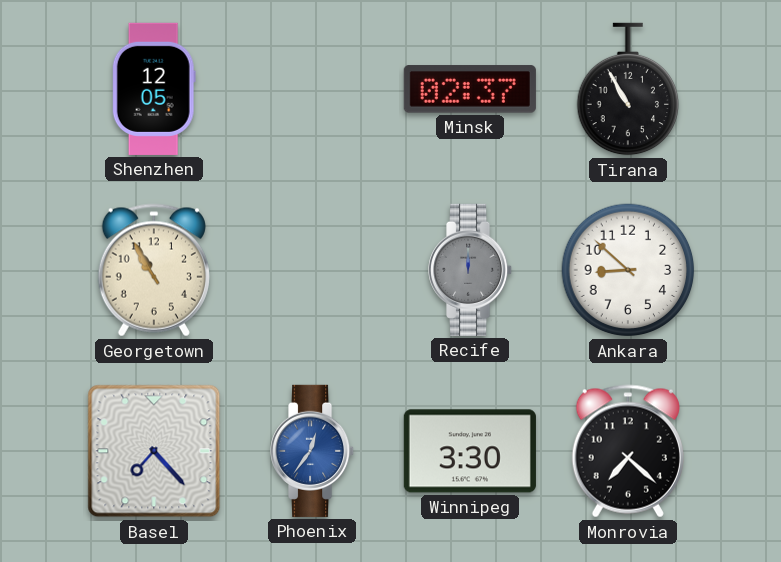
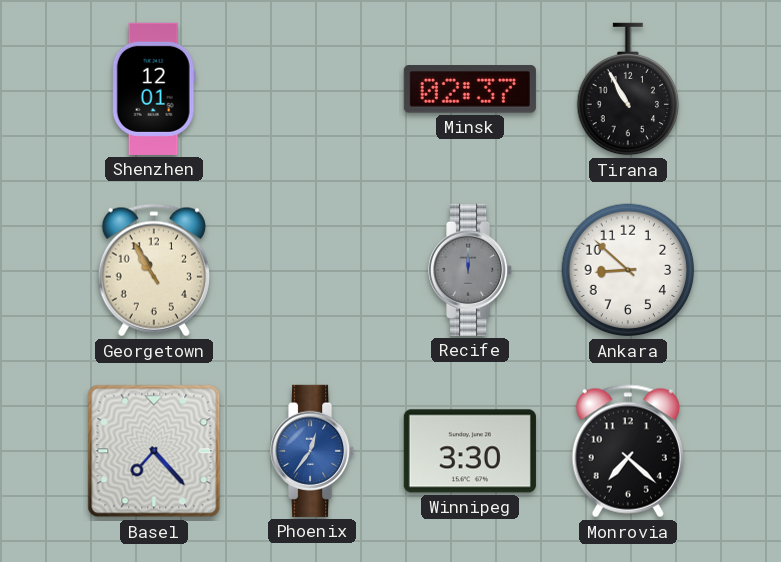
Shenzhen: 12:05 -> 12:01 (154, 89)
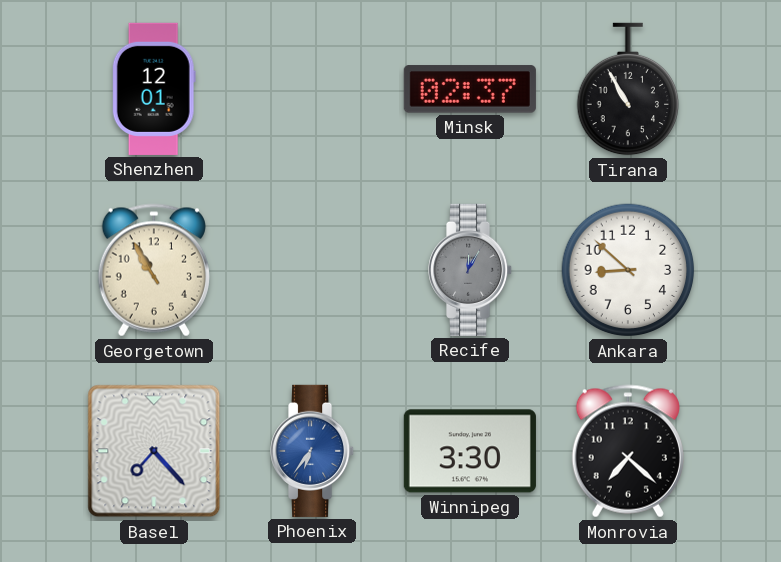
Recife: 12:00 -> 12:05 (471, 270)
Phoenix: 12:36 -> 6:36 (313, 451)
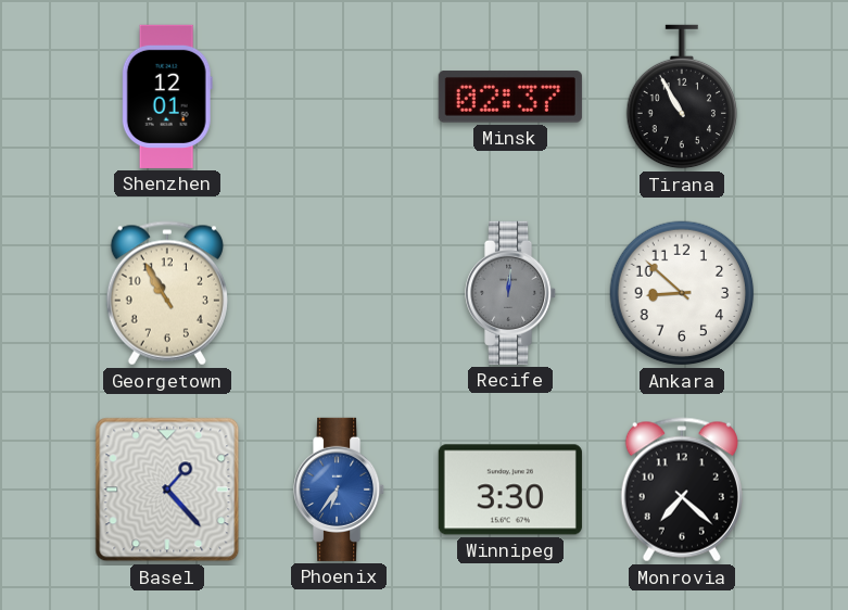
Recife: 12:05 -> 12:01 (511, 293)
Basel: 7:23 -> 1:23 (167, 490)
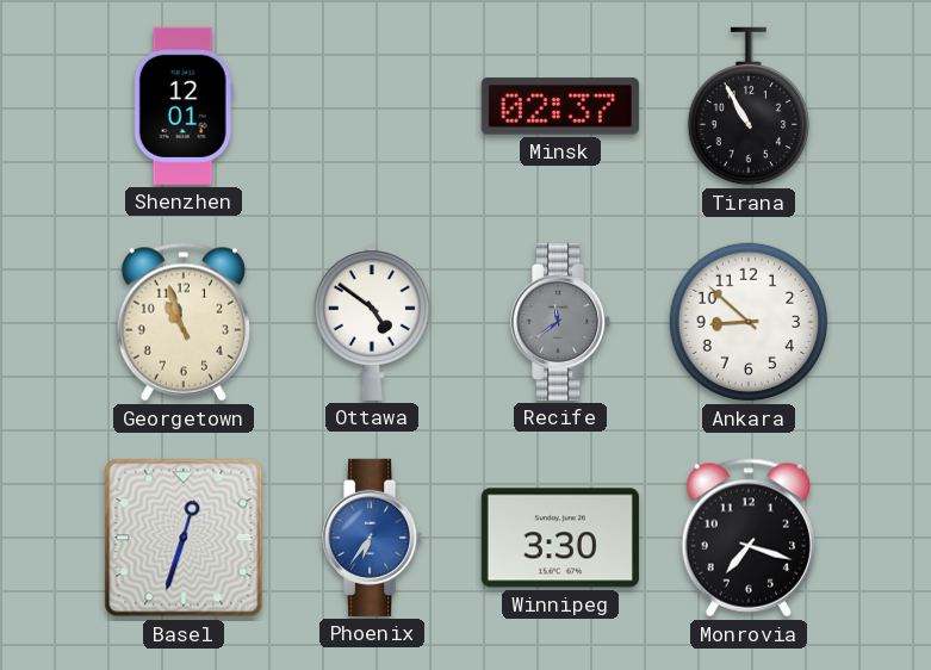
Georgetown: 10:55 -> 10:57 (184, 322)
Ottawa: none -> 4:51 (372, 322)
Recife: 12:01 -> 11:39 (561, 322)
Basel: 1:23 -> 12:33 (184, 538)
Monrovia: 7:22 -> 7:18 (749, 538)
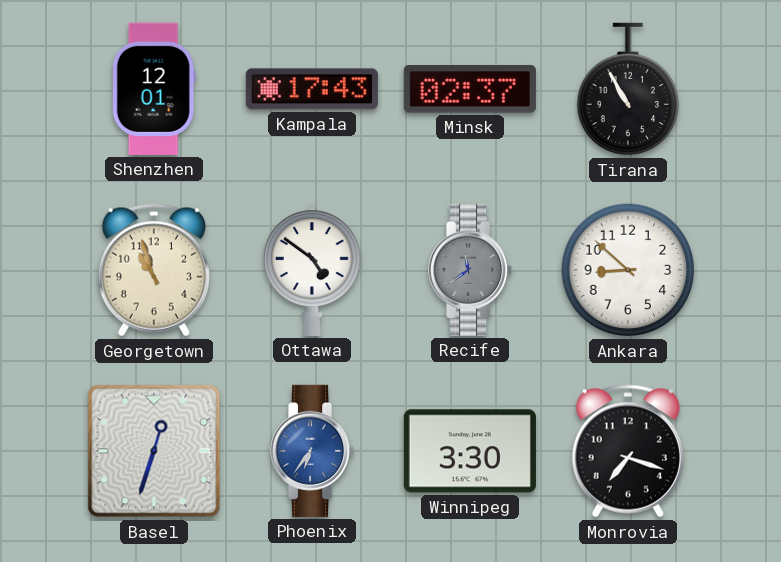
Kampala: none -> 17:43 (312, 89)
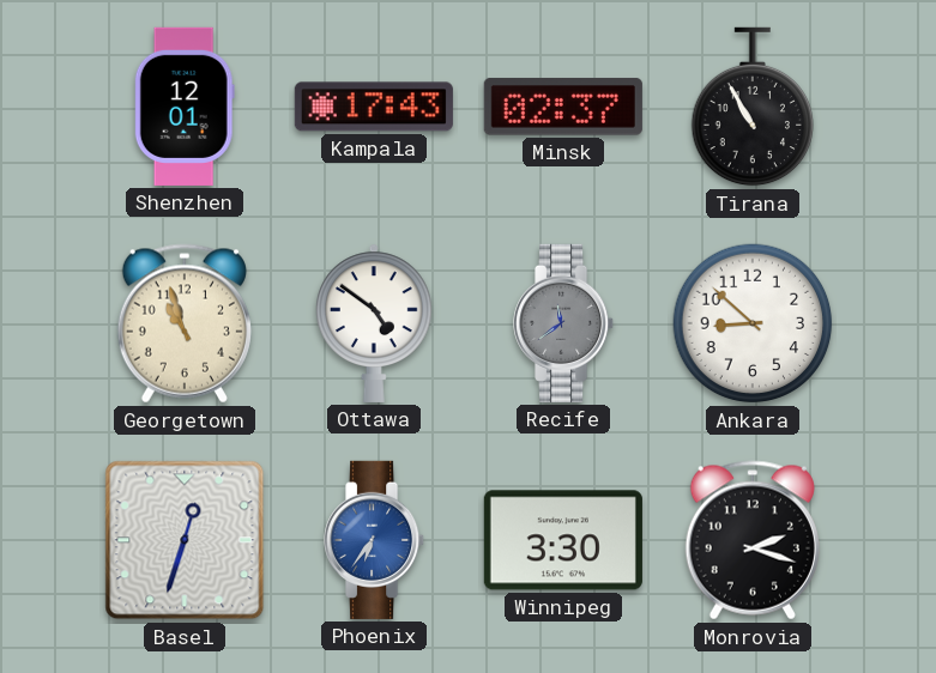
Monrovia: 7:18 -> 2:18 (753, 540)
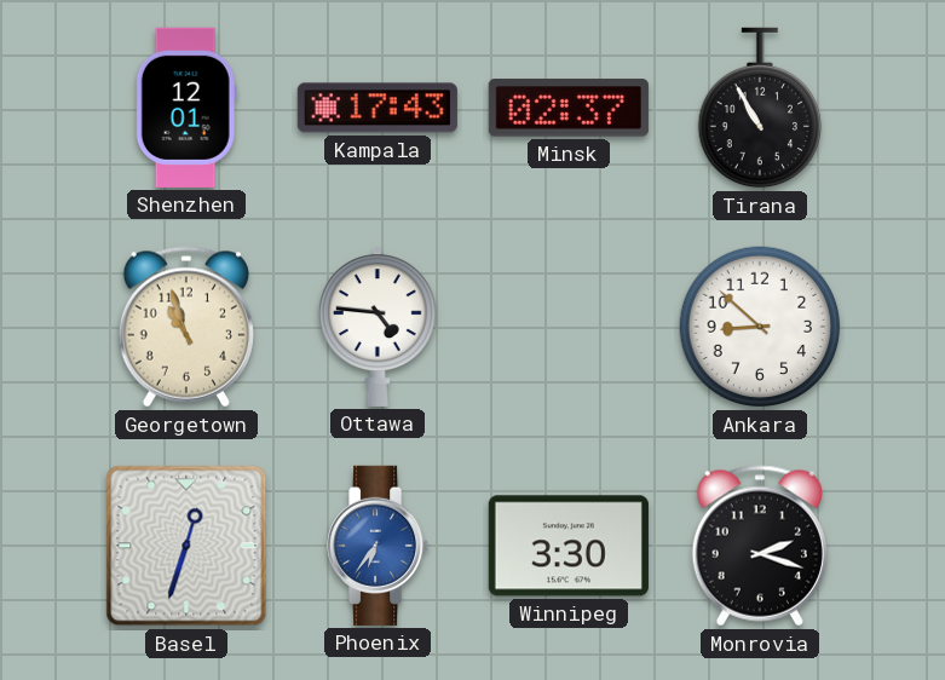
Ottawa: 4:51 -> 4:46 (378, 327)
Recife: 11:39 -> none (564, 323)
